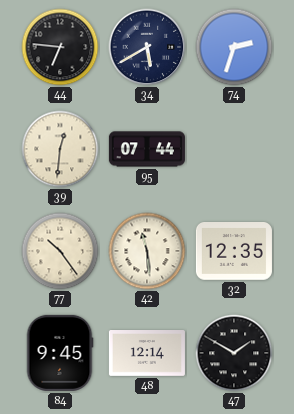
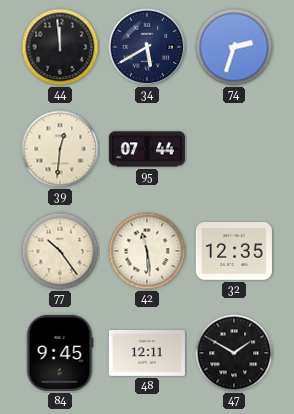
44: 6:46 -> 11:59 (60, 47)
48: 12:14 -> 12:11 (147, 354)
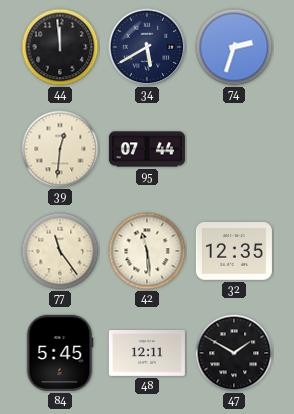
77: 10:24 -> 11:24 (60, 251)
84: 9:45 -> 5:45 (60, 353)
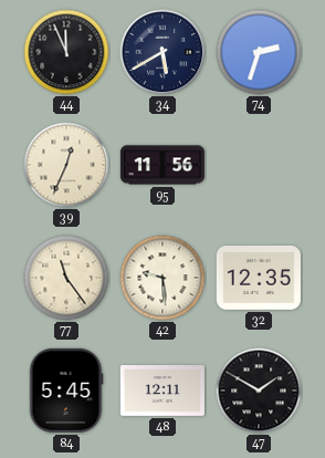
44: 11:59 -> 11:56 (66, 52)
39: 12:31 -> 12:34 (66, 165)
95: 07:44 -> 11:56 (162, 165)
42: 11:29 -> 9:29 (162, 278)
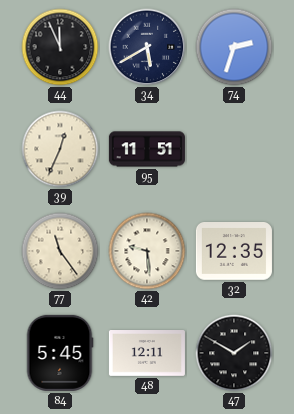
95: 11:56 -> 11:51 (147, 149)
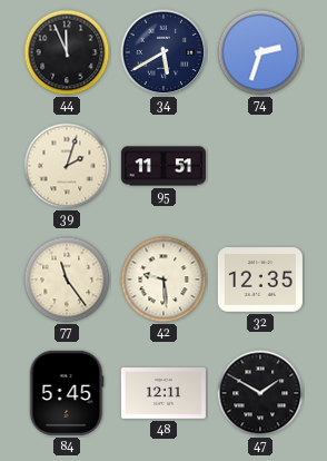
39: 12:34 -> 2:03 (67, 166)
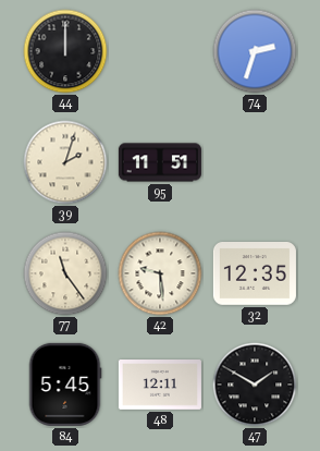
44: 11:56 -> 12:00 (65, 51)
34: 5:40 -> none (163, 52)
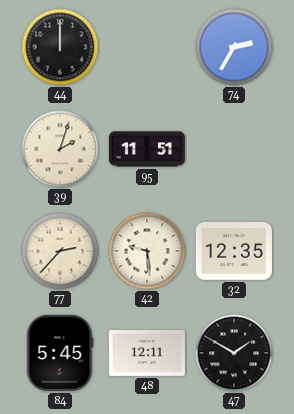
74: 2:33 -> 2:35 (234, 47)
77: 11:24 -> 2:37 (60, 251)
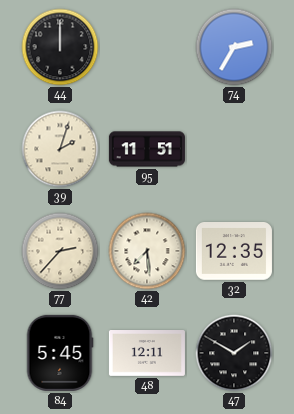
42: 9:29 -> 7:29 (147, 251)
